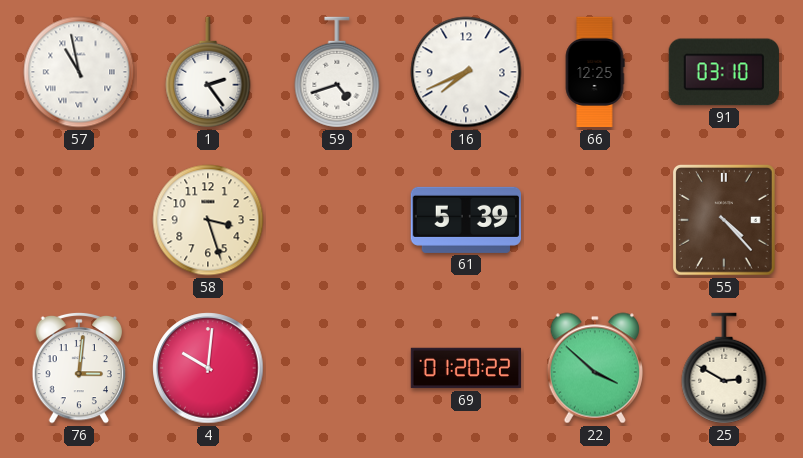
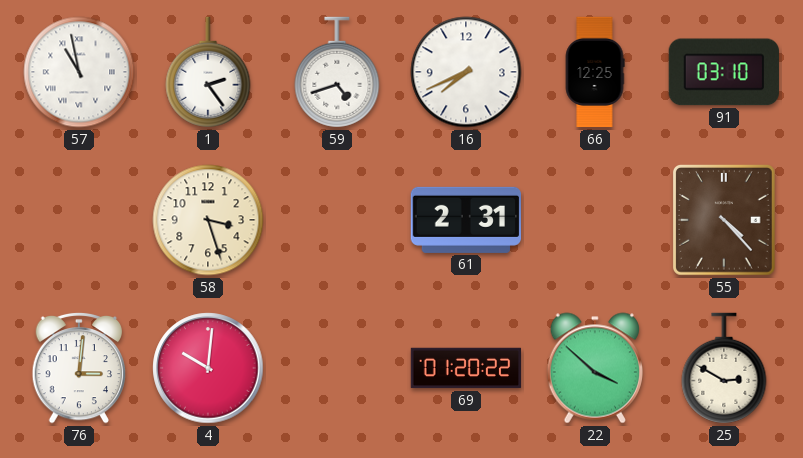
61: 5:39 -> 2:31 (465, 220)
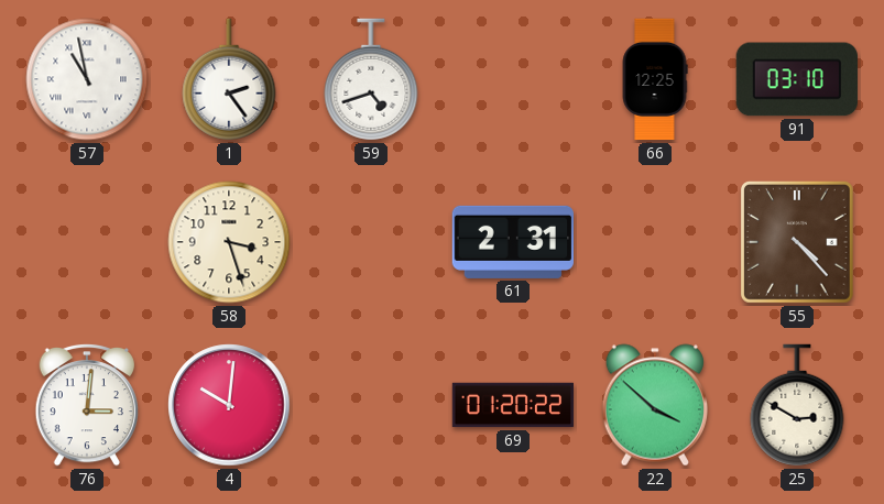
16: 7:41 -> none (466, 72)
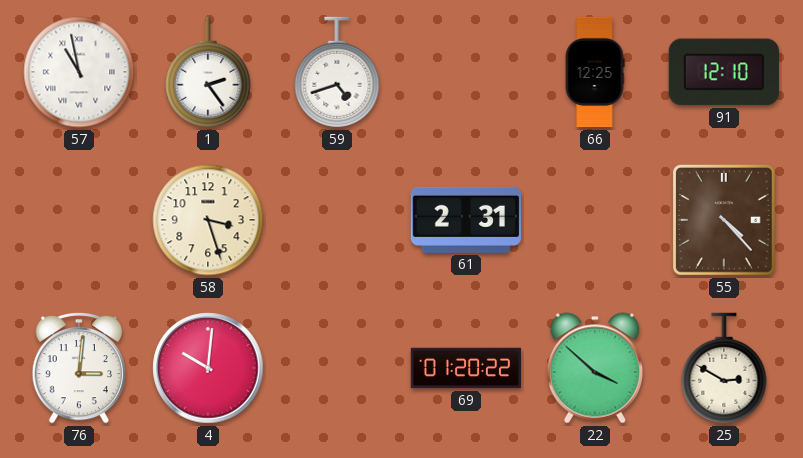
91: 03:10 -> 12:10 (724, 72)
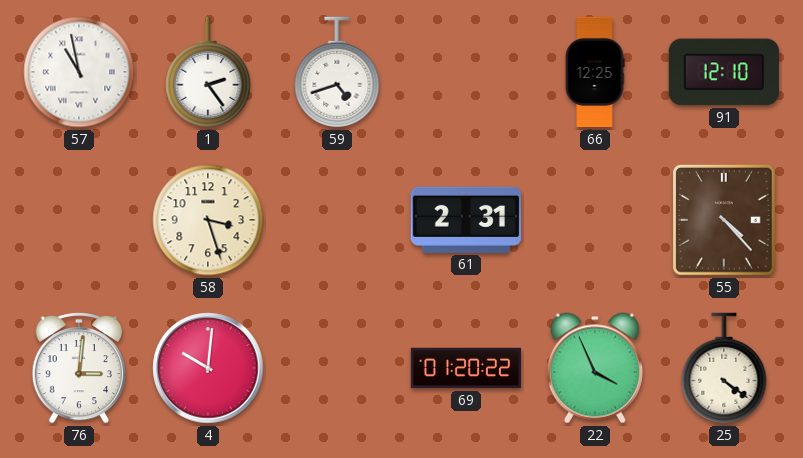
22: 3:52 -> 3:56 (595, 368)
25: 2:50 -> 4:21 (724, 368)
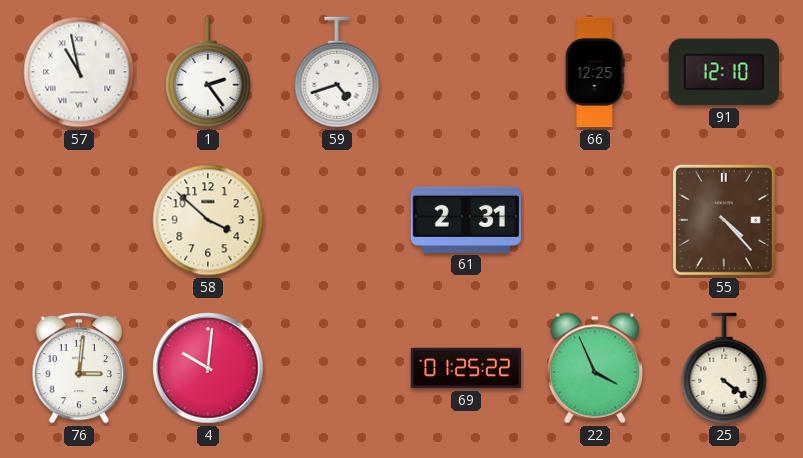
58: 3:27 -> 3:52 (208, 220)
69: 01:20 -> 01:25 (466, 368)
